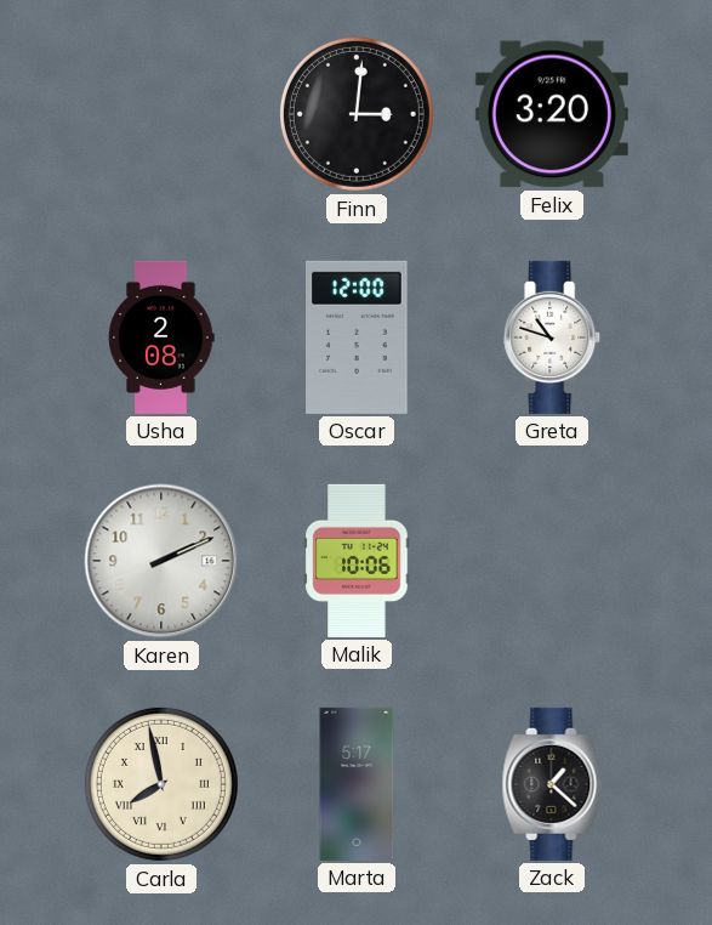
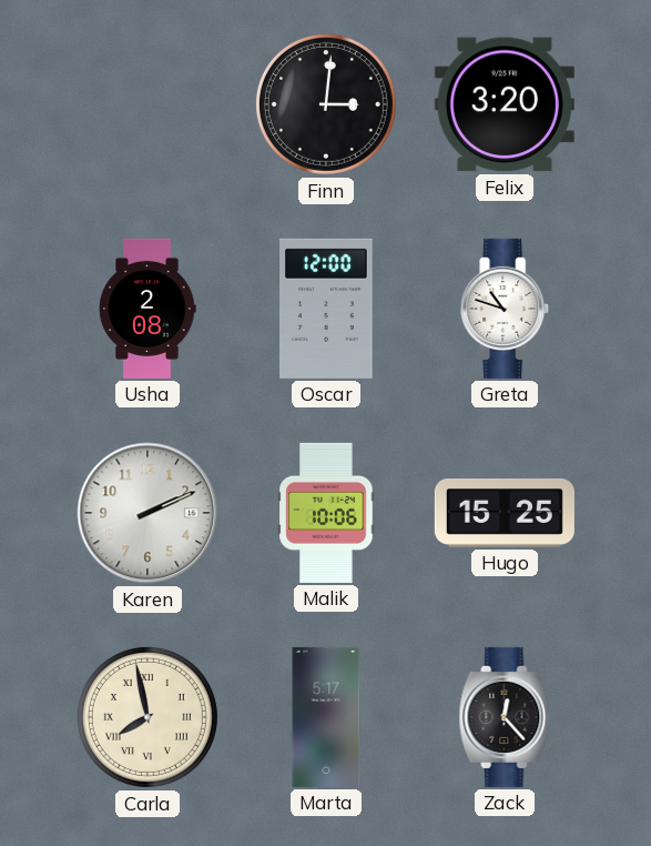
Hugo: none -> 15:25 (505, 513)
Zack: 1:22 -> 12:23 (505, 717)
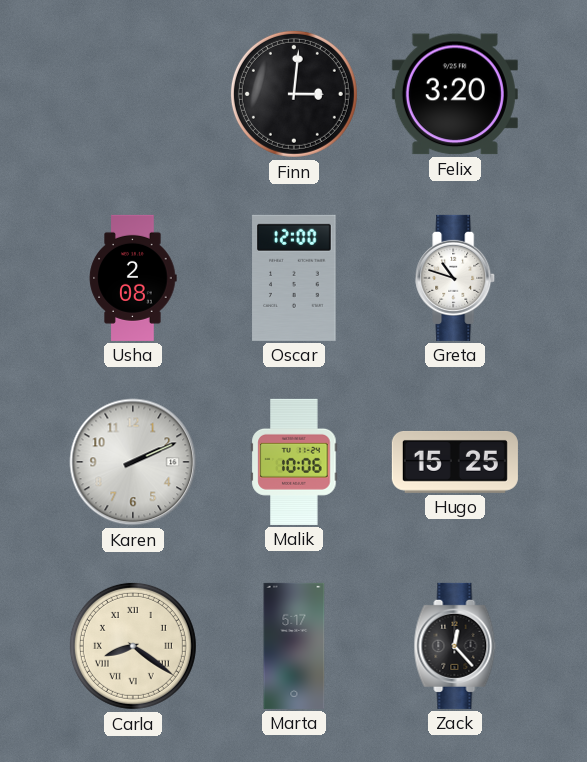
Carla: 7:58 -> 8:21 (133, 646)
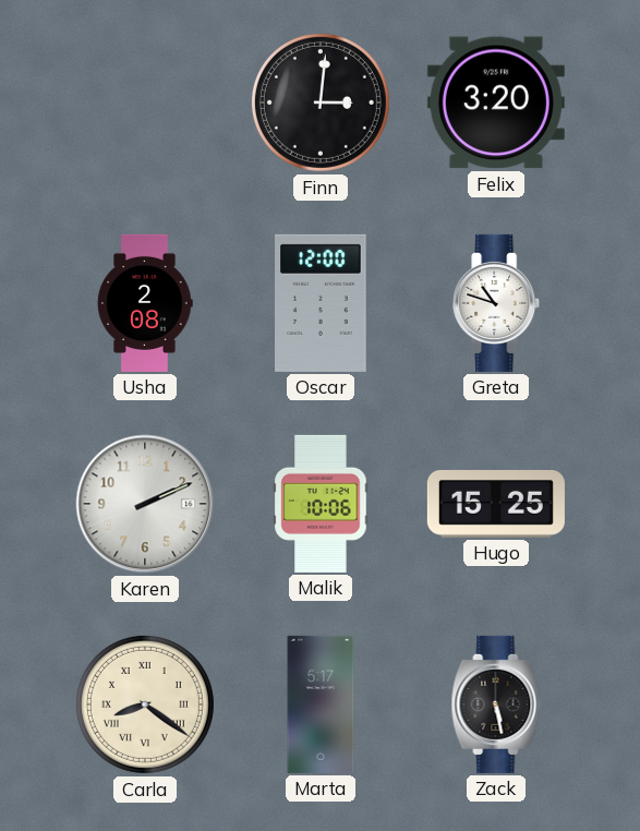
Zack: 12:23 -> 5:28 (496, 704)
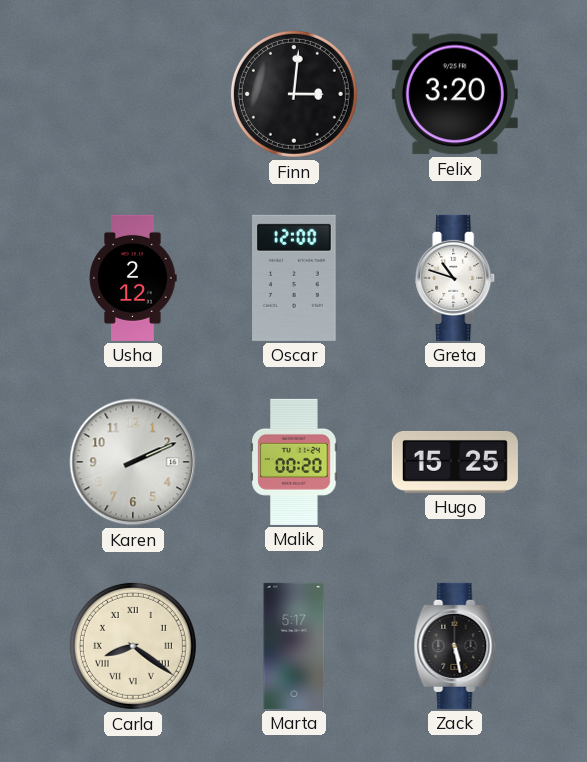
Usha: 2:08 -> 2:12 (133, 278)
Malik: 10:06 -> 00:20 (294, 462)
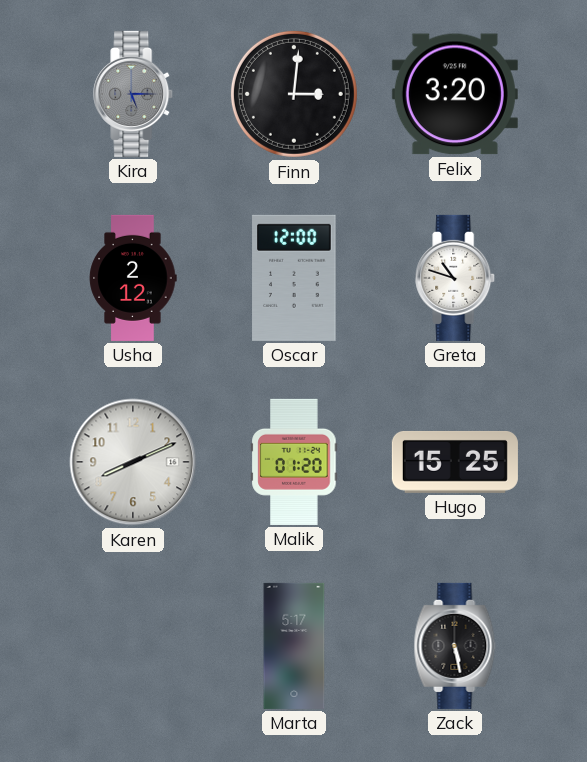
Kira: none -> 5:15 (134, 94)
Karen: 2:11 -> 8:11 (133, 462)
Malik: 00:20 -> 01:20 (294, 462)
Carla: 8:21 -> none (133, 646)
